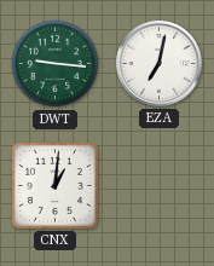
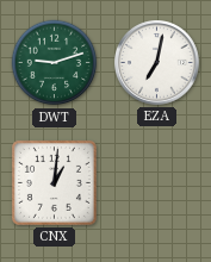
DWT: 9:16 -> 9:12 (55, 63)
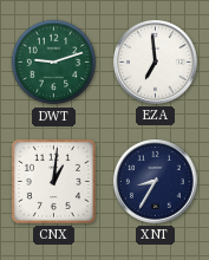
EZA: 7:02 -> 6:59 (156, 63)
XNT: none -> 8:35 (156, 182)
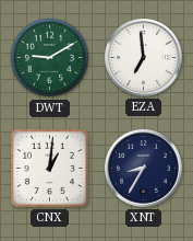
DWT: 9:12 -> 9:10 (50, 58)
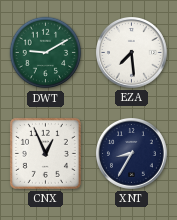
EZA: 6:59 -> 7:29 (132, 53)
CNX: 1:01 -> 12:56 (45, 153)
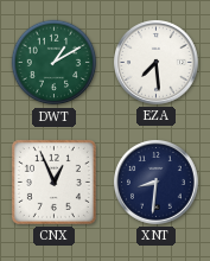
DWT: 9:10 -> 1:10 (55, 63)
XNT: 8:35 -> 8:31 (157, 183)
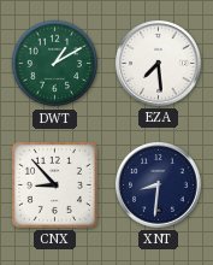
CNX: 12:56 -> 8:53 (54, 184)
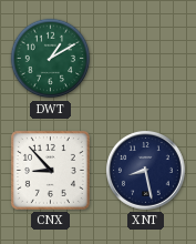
EZA: 7:29 -> none (159, 64)
XNT: 8:31 -> 8:28 (146, 171)
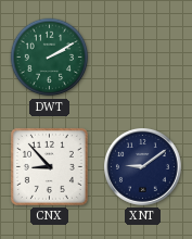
DWT: 1:10 -> 2:10 (50, 58)
XNT: 8:28 -> 9:09 (143, 167)
